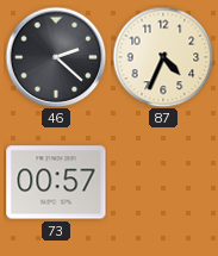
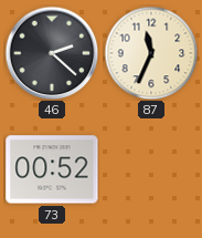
87: 4:34 -> 11:34 (151, 53)
73: 00:57 -> 00:52 (52, 169)
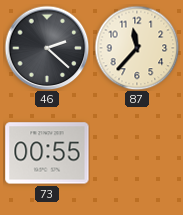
87: 11:34 -> 11:37 (137, 48)
73: 00:52 -> 00:55 (47, 153)
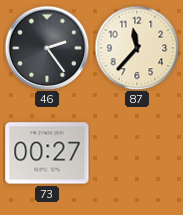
46: 2:22 -> 2:24 (47, 48)
73: 00:55 -> 00:27 (47, 153)
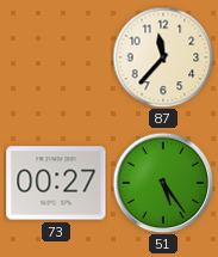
46: 2:24 -> none (47, 48)
51: none -> 5:24 (163, 183)
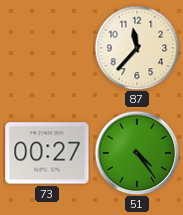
51: 5:24 -> 4:24 (137, 153)
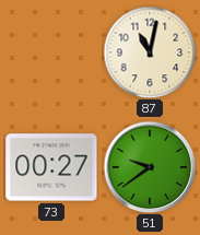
87: 11:37 -> 11:02 (150, 52)
51: 4:24 -> 9:39 (150, 167)
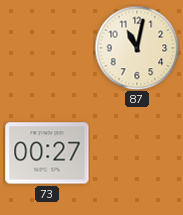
51: 9:39 -> none (150, 167)
